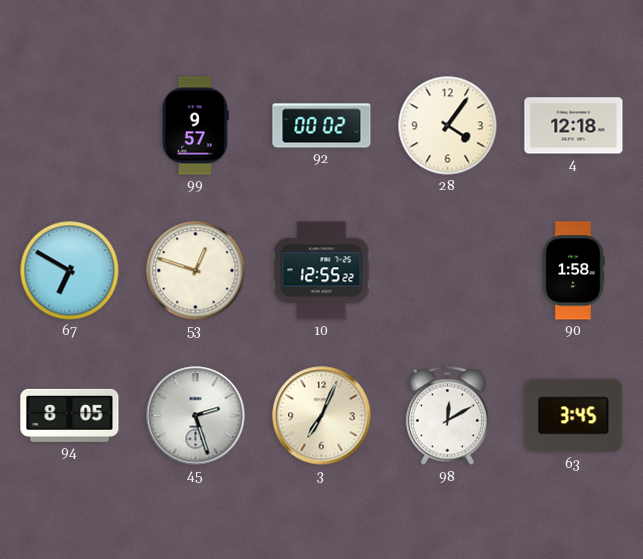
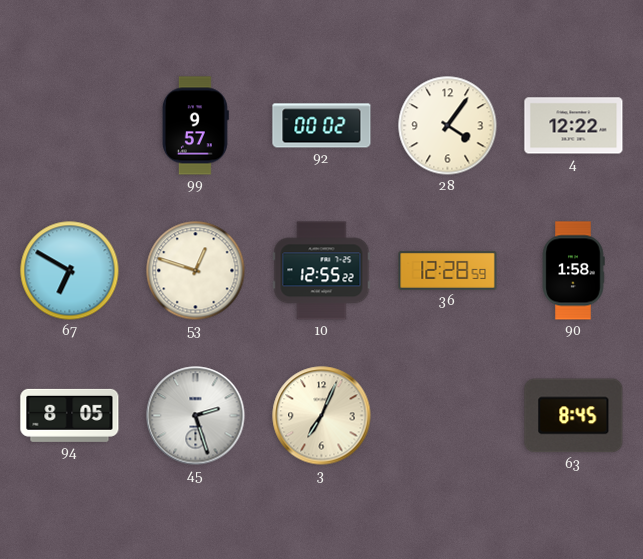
4: 12:18 -> 12:22 (574, 126)
36: none -> 12:28 (448, 271)
98: 12:10 -> none (447, 416)
63: 3:45 -> 8:45 (574, 416)
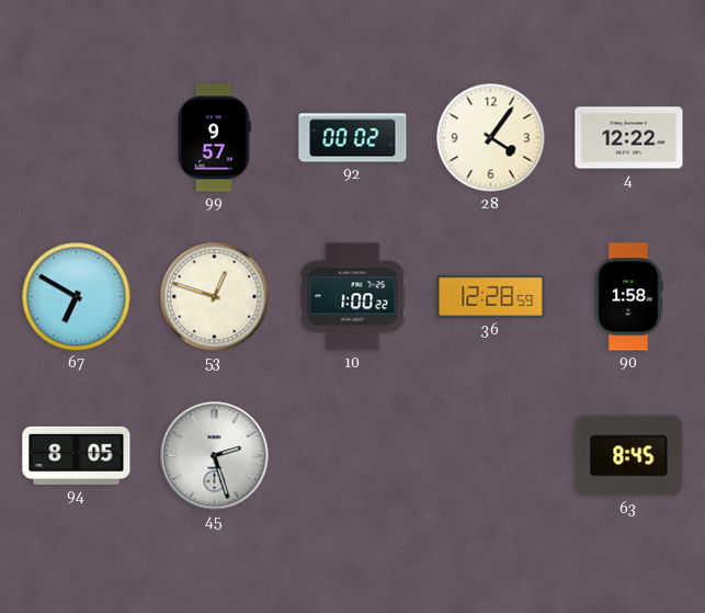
10: 12:55 -> 1:00 (353, 297)
3: 7:04 -> none (322, 416)
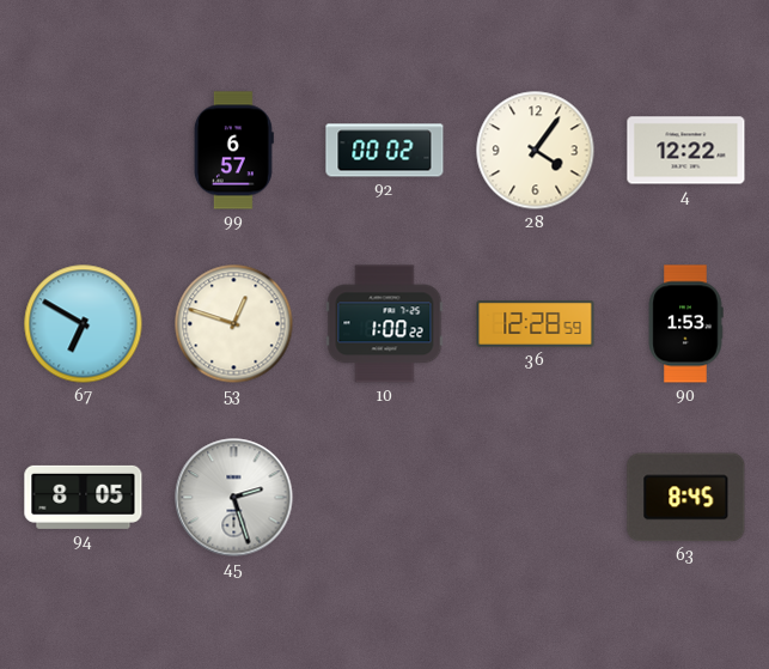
99: 9:57 -> 6:57 (233, 151)
90: 1:58 -> 1:53 (685, 324)
